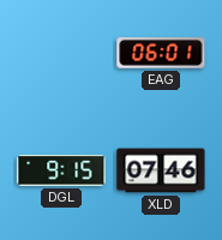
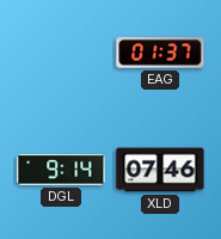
EAG: 06:01 -> 01:37 (160, 54)
DGL: 9:15 -> 9:14 (61, 170)
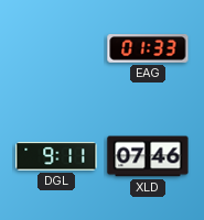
EAG: 01:37 -> 01:33 (148, 50)
DGL: 9:14 -> 9:11 (56, 156)
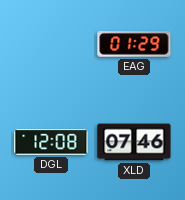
EAG: 01:33 -> 01:29 (134, 45)
DGL: 9:11 -> 12:08 (51, 142)
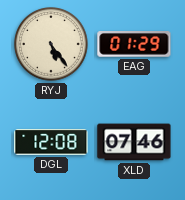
RYJ: none -> 5:24 (52, 45)
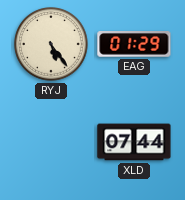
DGL: 12:08 -> none (51, 142)
XLD: 07:46 -> 07:44 (134, 142)
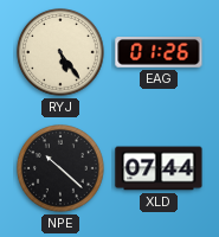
EAG: 01:29 -> 01:26 (159, 53)
NPE: none -> 10:22 (62, 169)
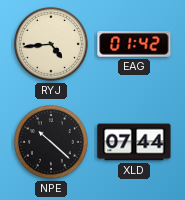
RYJ: 5:24 -> 4:44 (52, 45)
EAG: 01:26 -> 01:42 (134, 45)
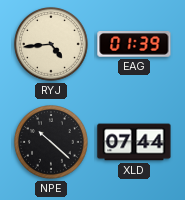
EAG: 01:42 -> 01:39 (134, 45)
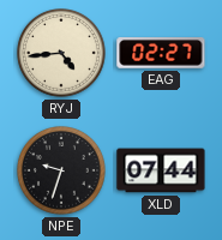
EAG: 01:39 -> 02:27 (161, 54)
NPE: 10:22 -> 9:33 (62, 172)
